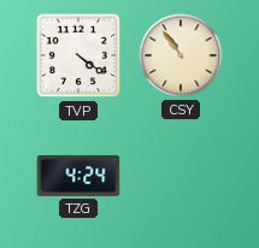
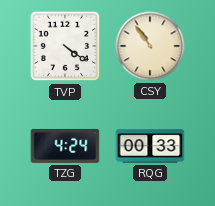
RQG: none -> 00:33 (150, 146)
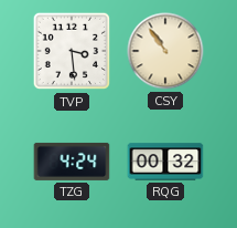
TVP: 4:21 -> 3:29 (72, 51)
RQG: 00:33 -> 00:32 (165, 162)
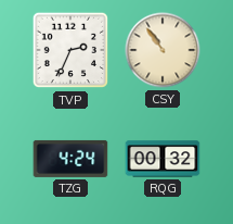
TVP: 3:29 -> 2:34 (70, 50)
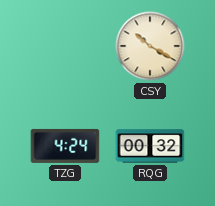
TVP: 2:34 -> none (70, 50)
CSY: 10:54 -> 10:20 (150, 46)
